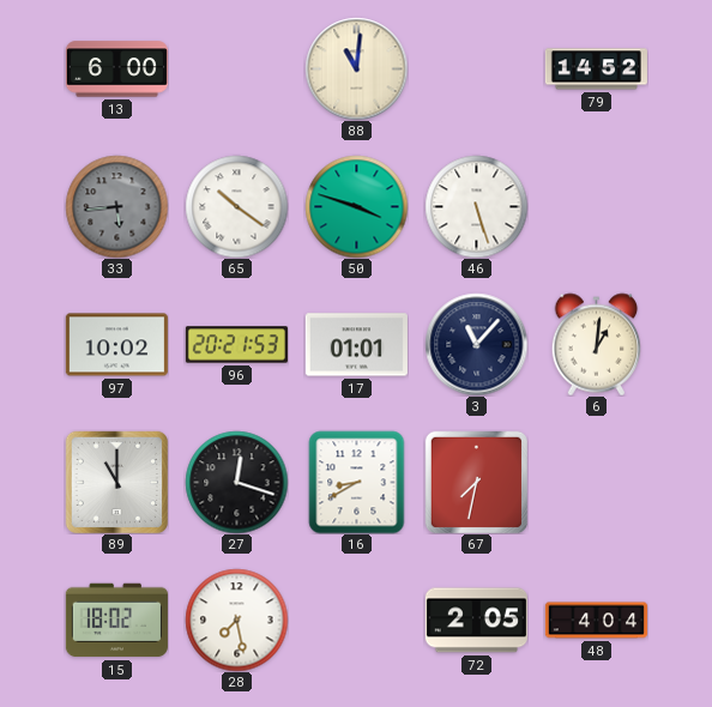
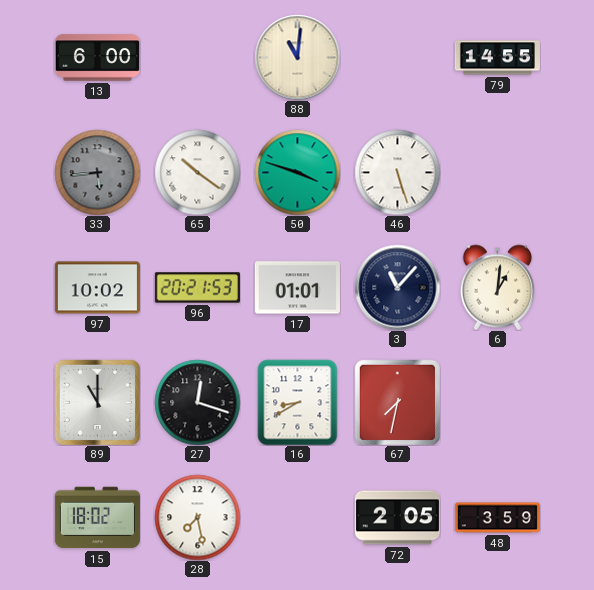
79: 14:52 -> 14:55 (497, 58)
48: 4:04 -> 3:59 (497, 518)
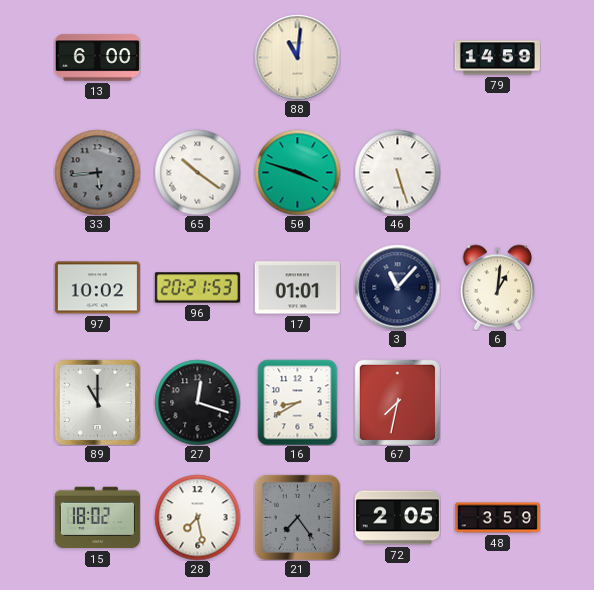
79: 14:55 -> 14:59 (497, 58)
21: none -> 7:24 (297, 517)
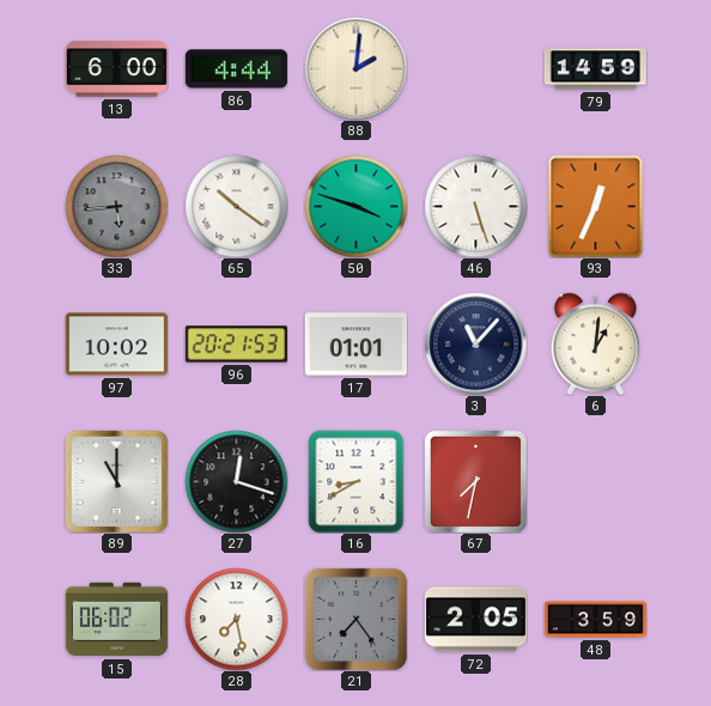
86: none -> 4:44 (236, 69)
88: 11:01 -> 2:01 (355, 68)
93: none -> 12:34 (596, 206)
15: 18:02 -> 06:02 (116, 620)
